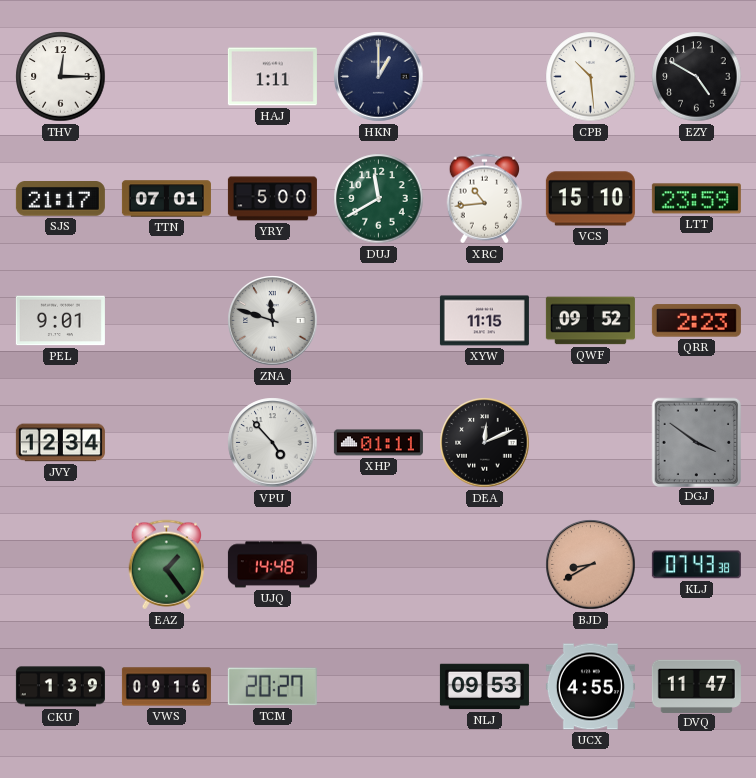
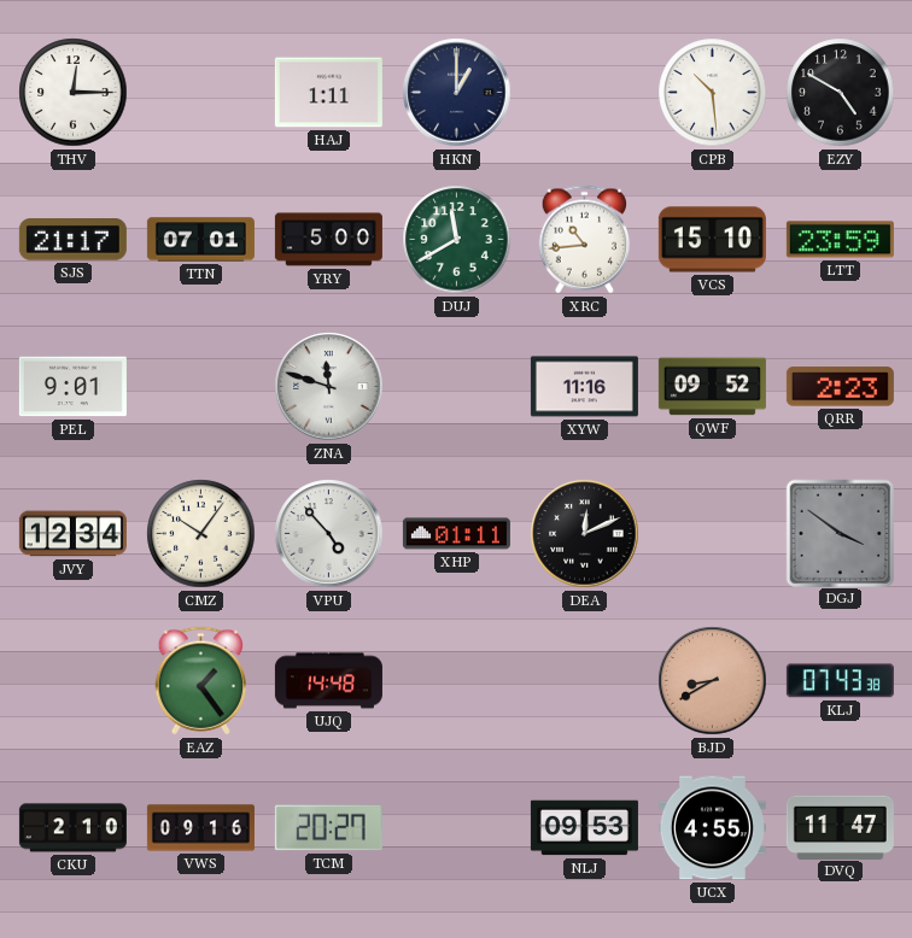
XYW: 11:15 -> 11:16 (584, 387)
CMZ: none -> 10:06 (201, 534)
CKU: 1:39 -> 2:10 (72, 828)
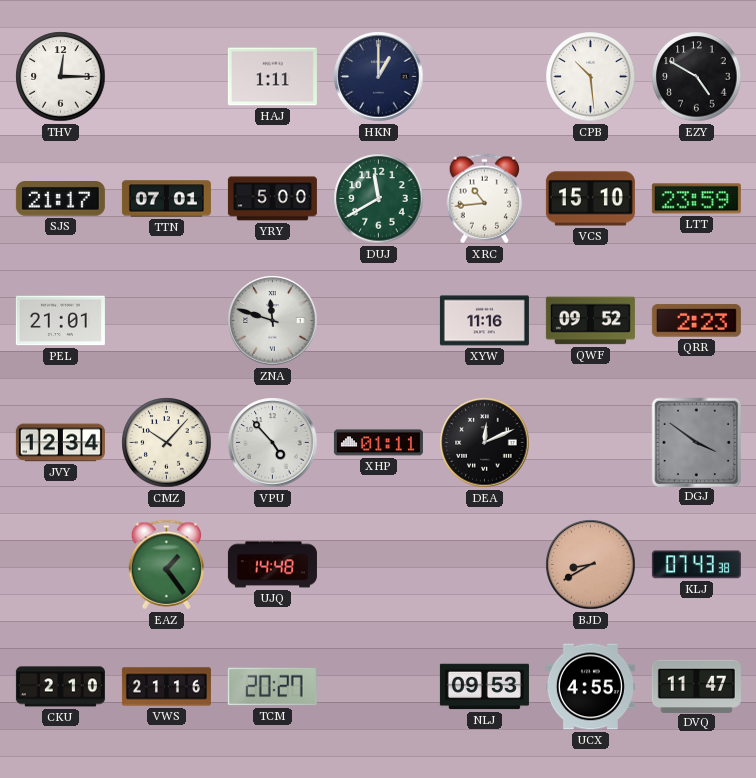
PEL: 9:01 -> 21:01 (60, 321)
CMZ: 10:06 -> 10:07 (167, 443)
VWS: 09:16 -> 21:16 (166, 687)
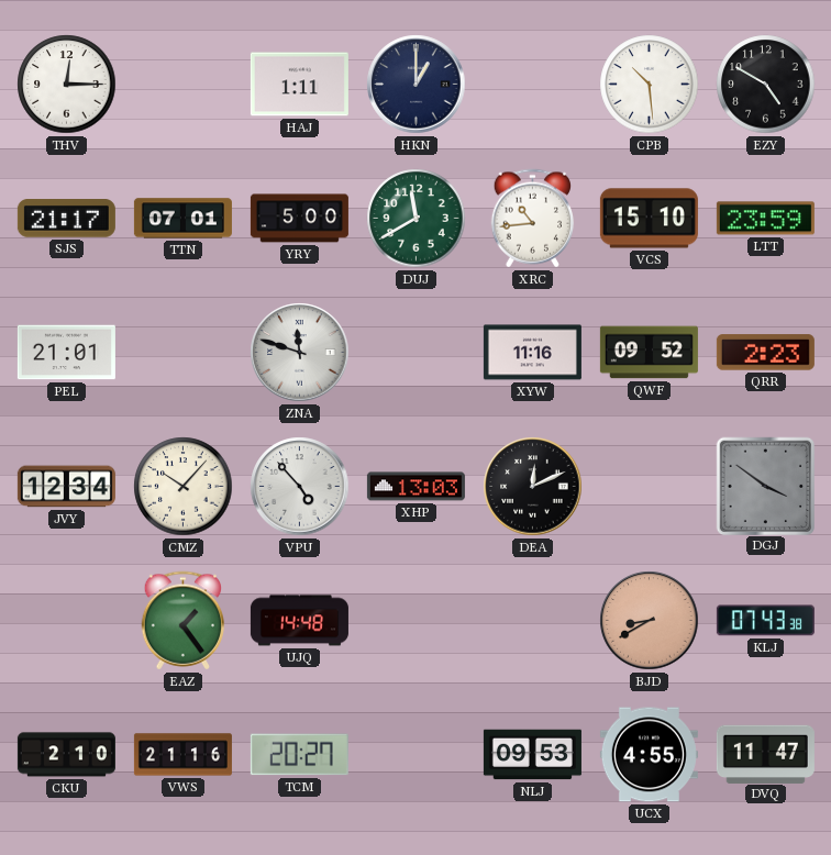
XHP: 01:11 -> 13:03 (416, 487)
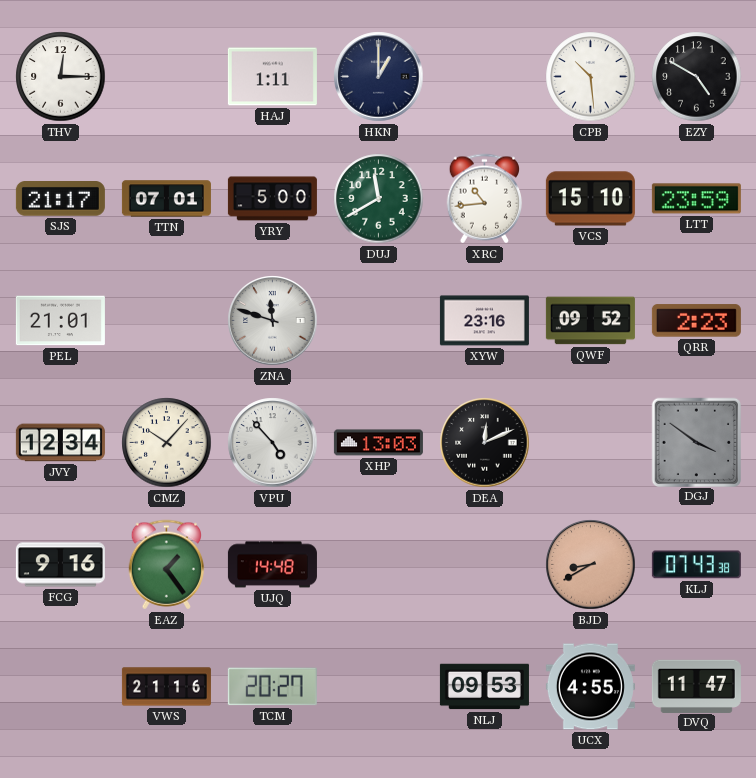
XYW: 11:16 -> 23:16 (484, 321)
FCG: none -> 9:16 (60, 565)
CKU: 2:10 -> none (66, 755)
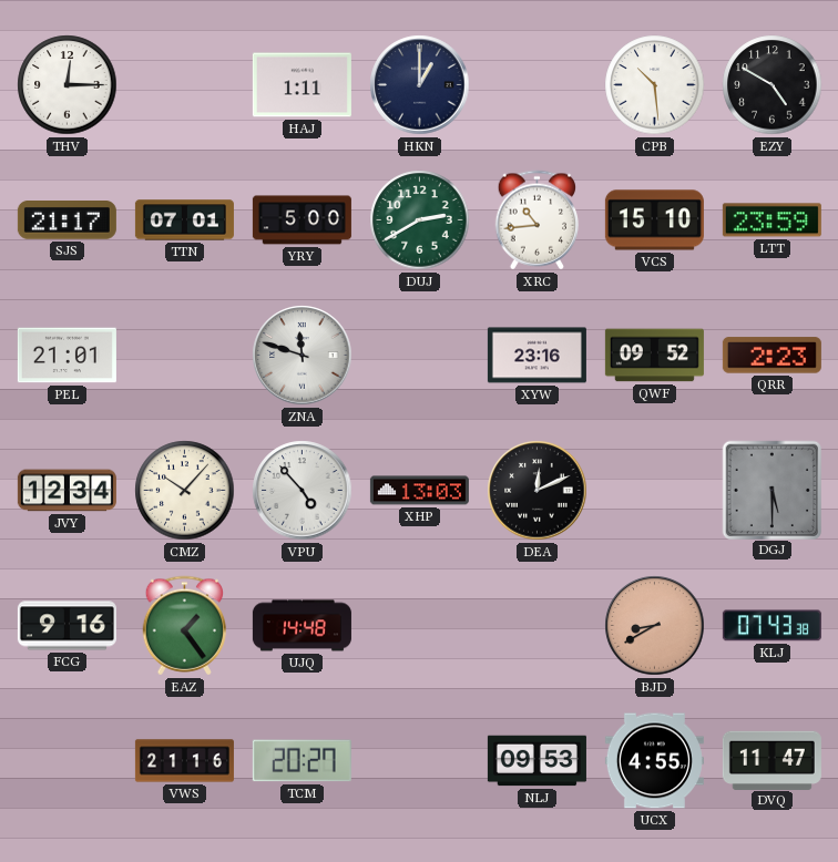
DUJ: 11:40 -> 2:40 (420, 220)
DGJ: 3:51 -> 5:30 (771, 490)
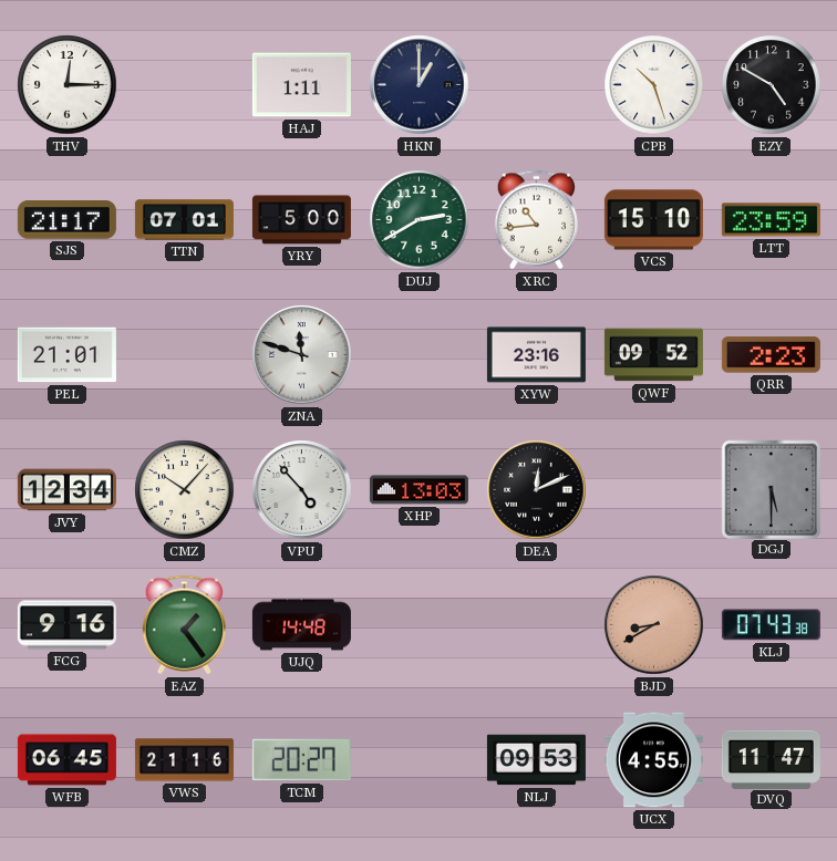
CPB: 10:29 -> 10:27 (654, 85)
WFB: none -> 06:45 (66, 760)
